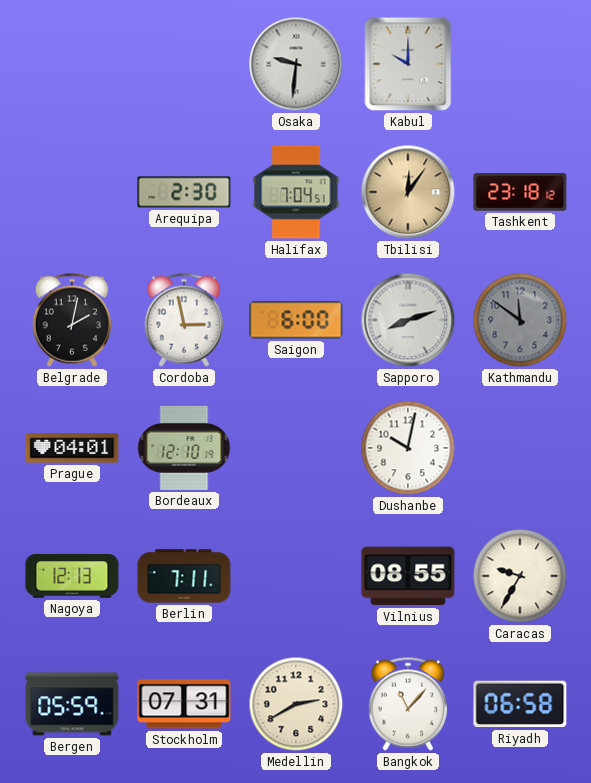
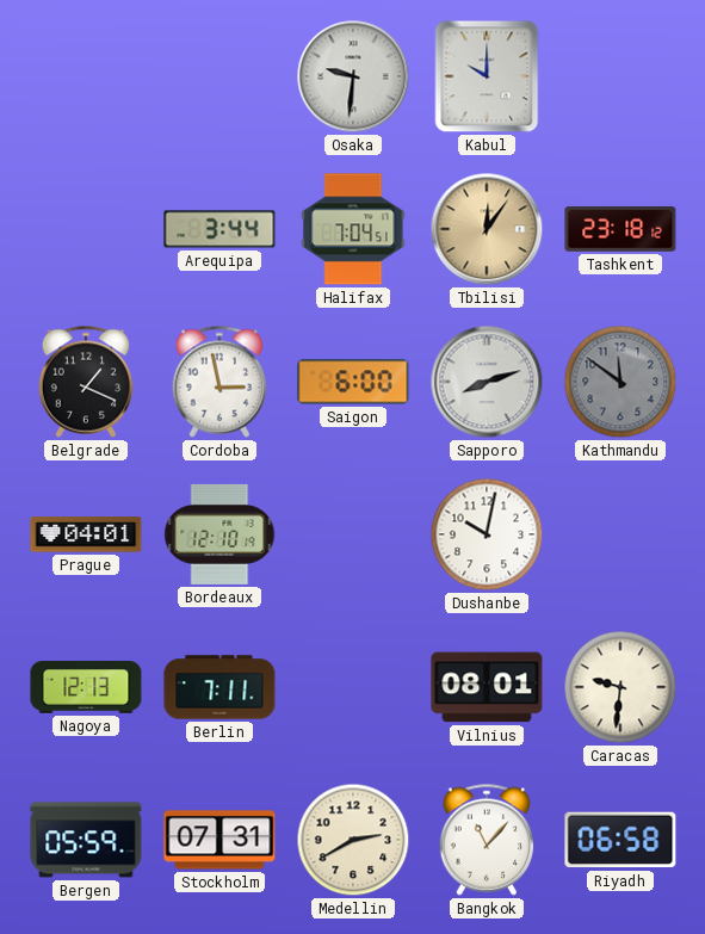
Arequipa: 2:30 -> 3:44 (219, 229)
Belgrade: 2:02 -> 1:19 (86, 382)
Vilnius: 08:55 -> 08:01 (487, 687)
Caracas: 9:35 -> 9:31 (620, 687)
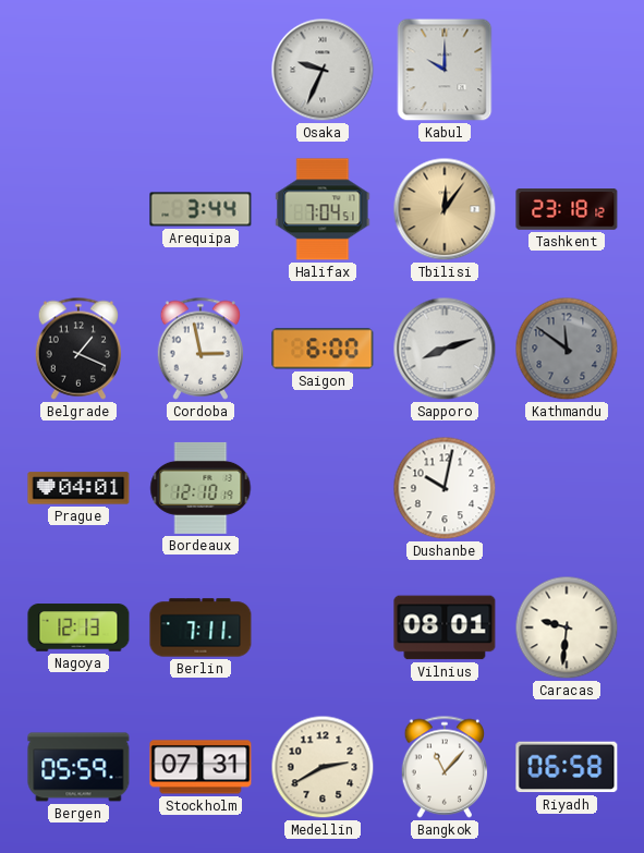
Osaka: 9:31 -> 9:34 (323, 70)
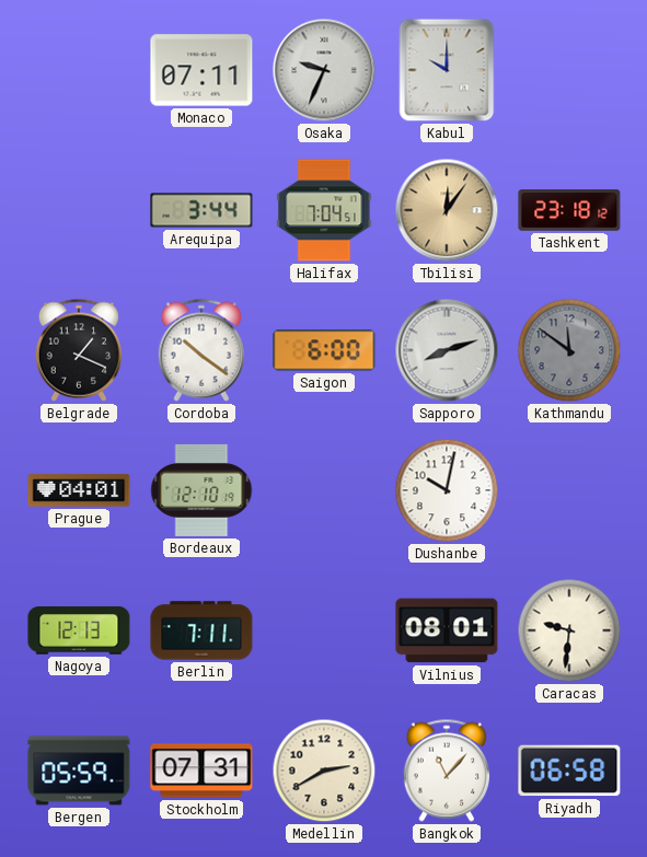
Monaco: none -> 07:11 (201, 70)
Cordoba: 2:58 -> 10:21 (201, 350)
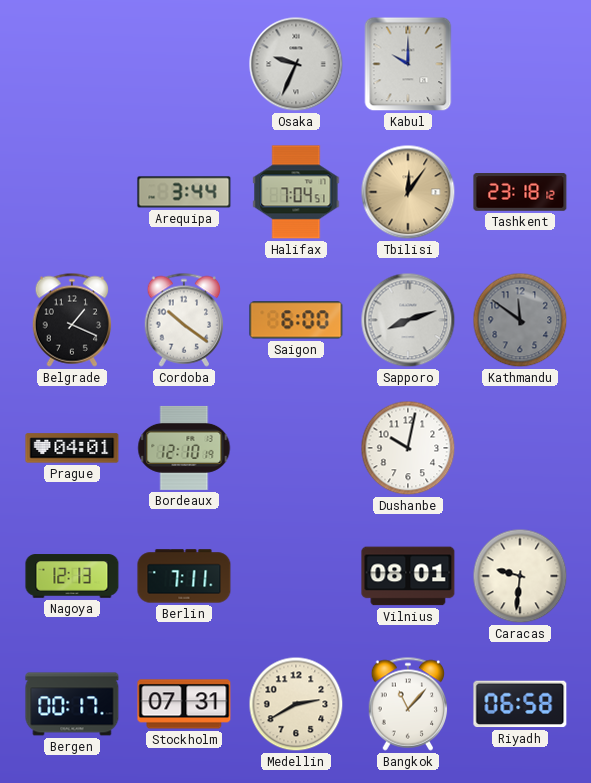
Monaco: 07:11 -> none (201, 70)
Bergen: 05:59 -> 00:17 (72, 704)
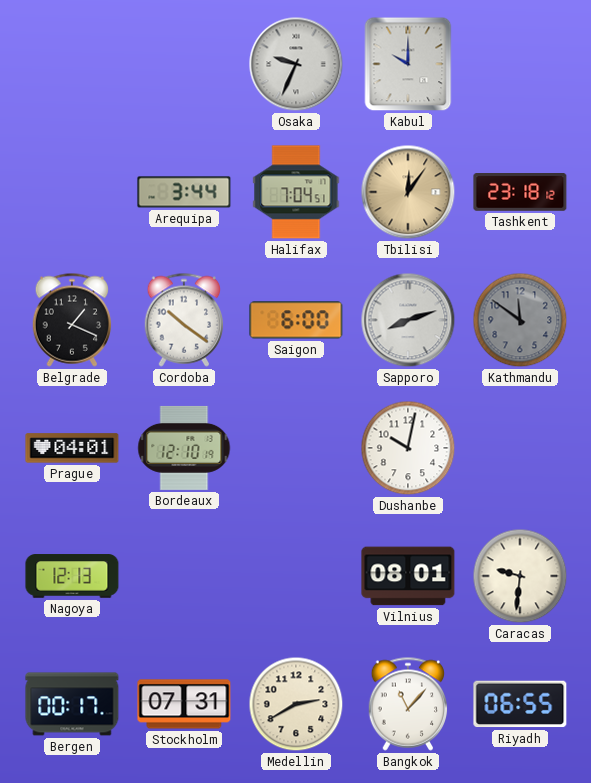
Berlin: 7:11 -> none (184, 576)
Riyadh: 06:58 -> 06:55 (520, 704)
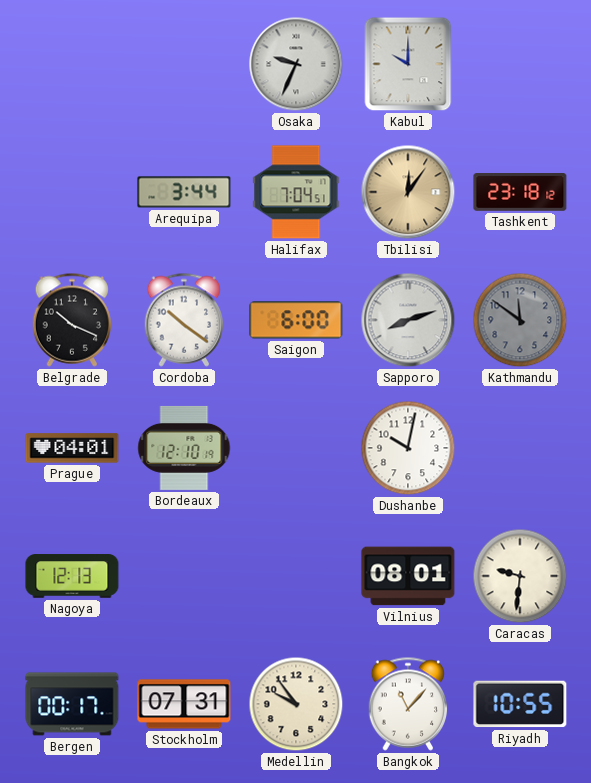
Belgrade: 1:19 -> 10:19 (72, 320)
Medellin: 2:40 -> 9:54 (296, 704)
Riyadh: 06:55 -> 10:55 (520, 704)
